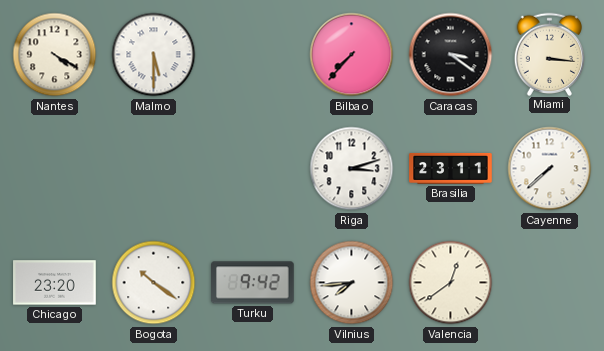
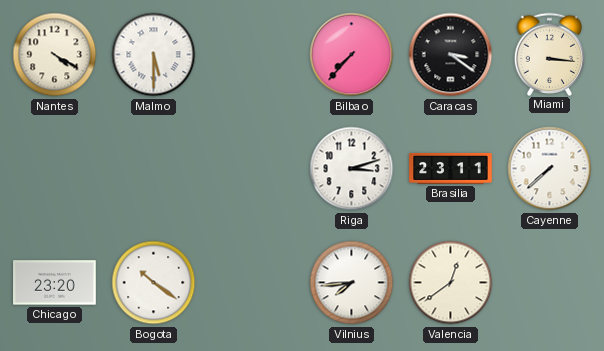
Turku: 9:42 -> none (253, 283)
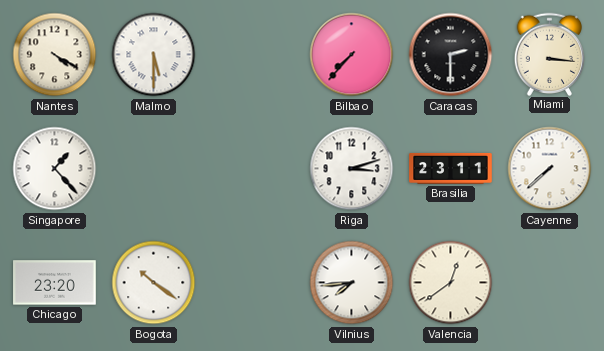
Caracas: 3:21 -> 2:30 (451, 55)
Singapore: none -> 1:23 (55, 169)
